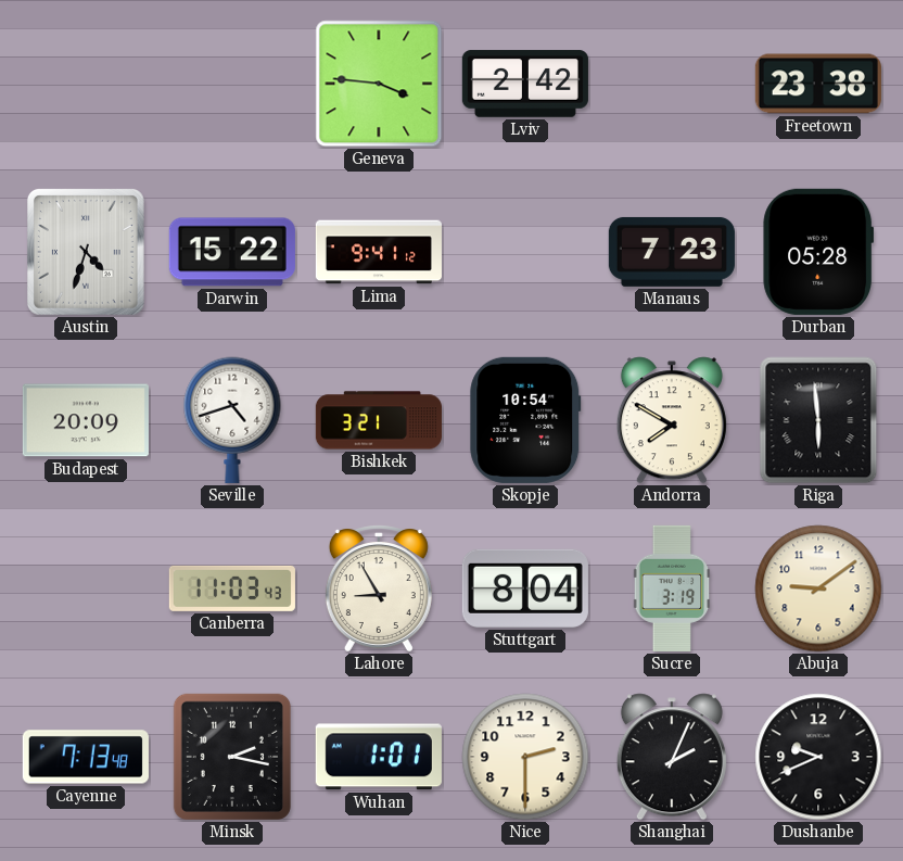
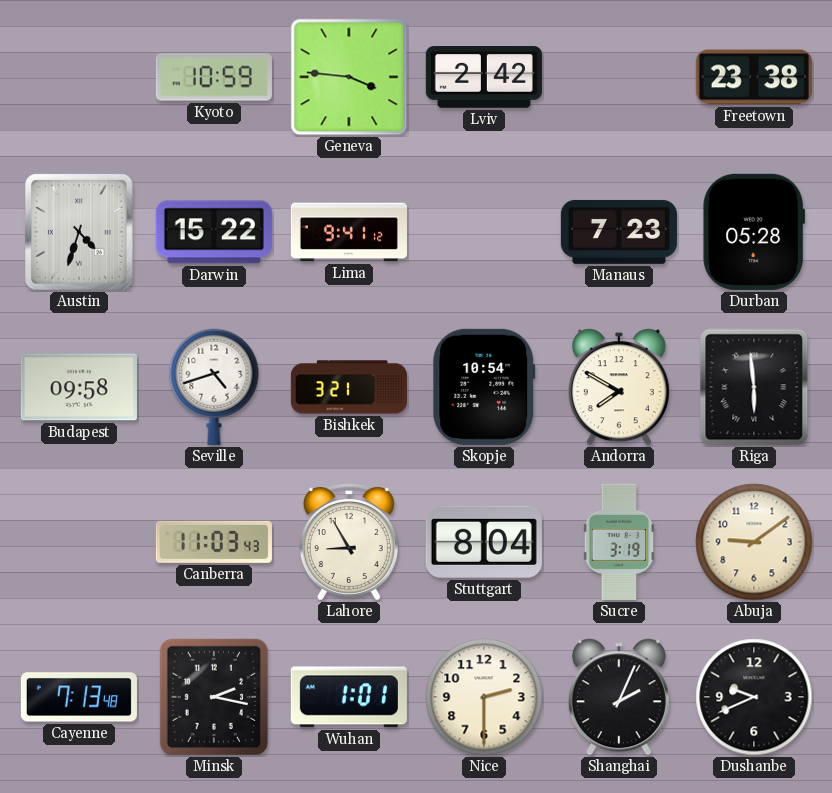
Kyoto: none -> 10:59 (214, 77)
Budapest: 20:09 -> 09:58 (79, 387)
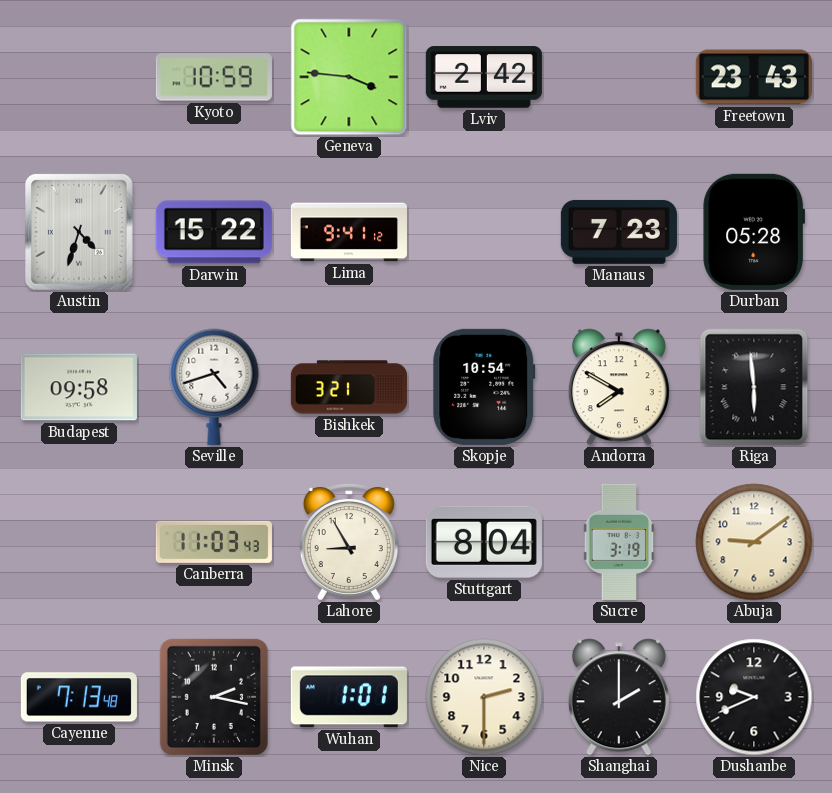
Freetown: 23:38 -> 23:43 (754, 77)
Shanghai: 2:04 -> 2:00 (619, 697)
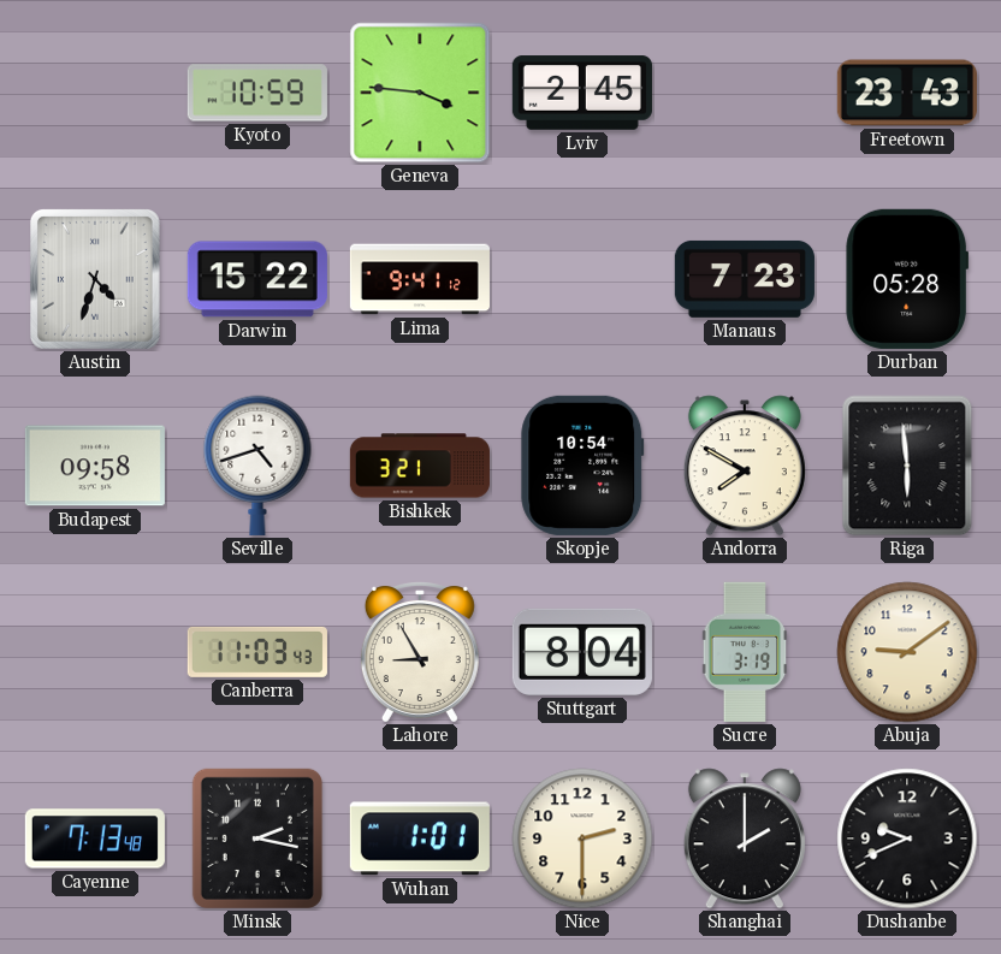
Lviv: 2:42 -> 2:45 (582, 93)
